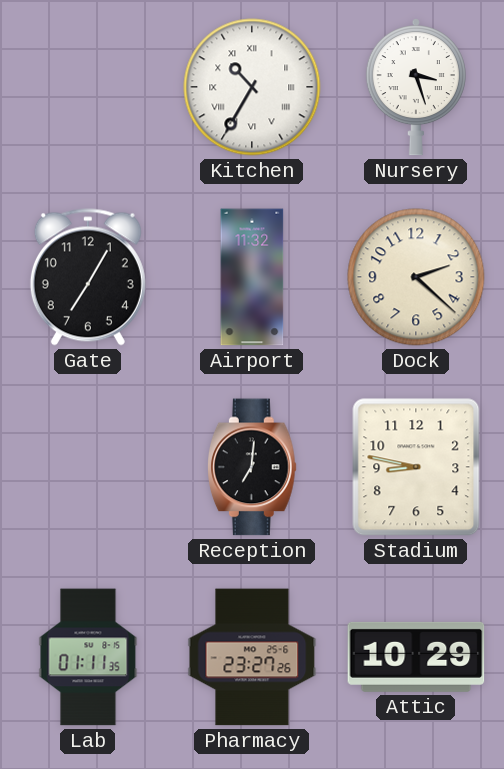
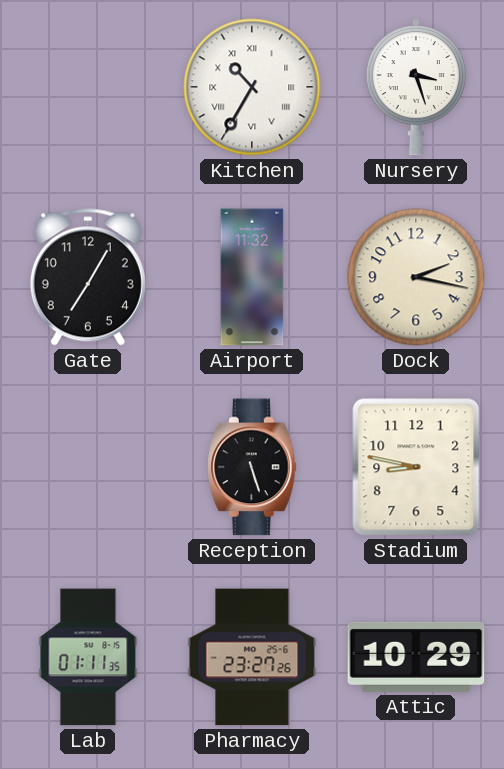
Dock: 2:22 -> 2:17 (416, 277)
Reception: 7:01 -> 5:27 (253, 467)
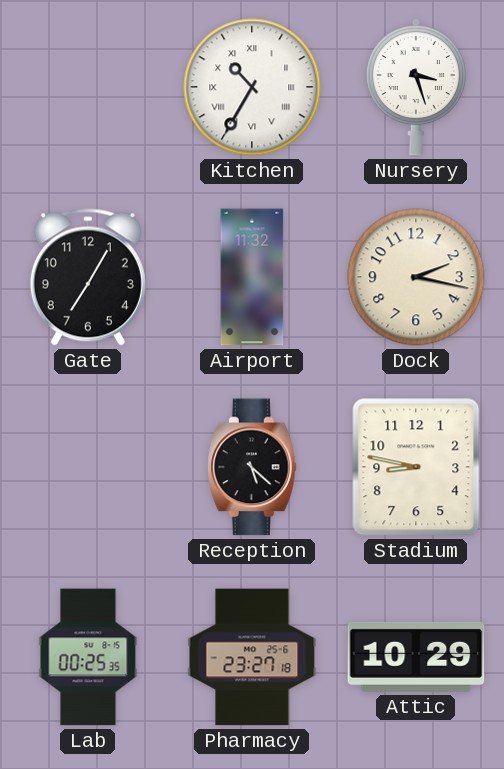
Reception: 5:27 -> 5:22 (253, 467)
Lab: 01:11 -> 00:25 (88, 657)
Pharmacy: 23:27:26 -> 23:27:18 (252, 657)
